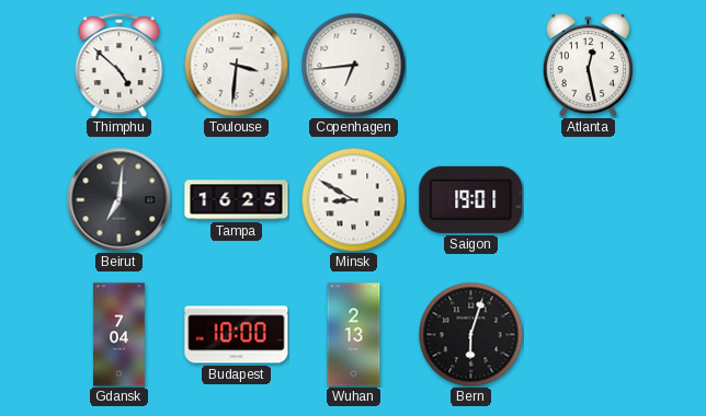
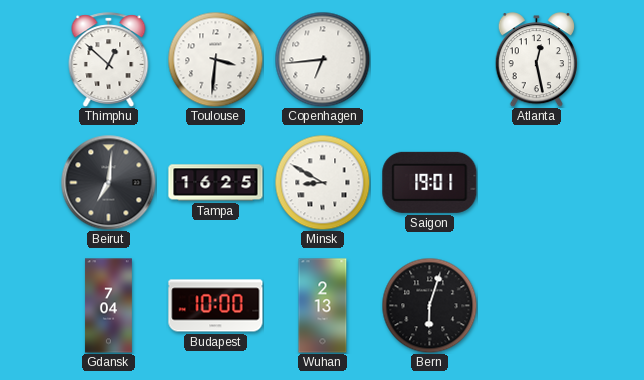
Thimphu: 4:52 -> 12:52 (109, 59)
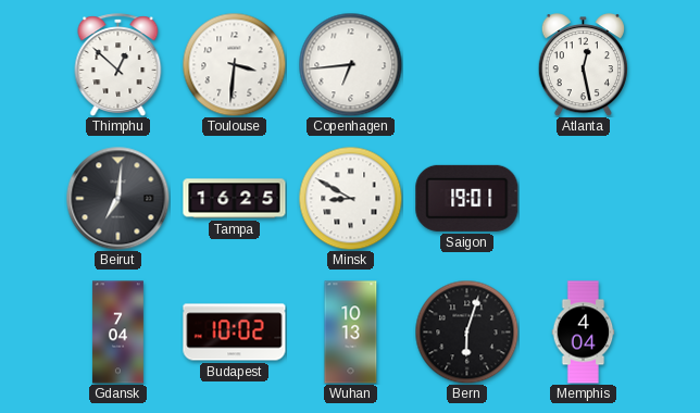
Budapest: 10:00 -> 10:02 (235, 333)
Wuhan: 2:13 -> 10:13 (351, 333)
Memphis: none -> 4:04 (584, 333)
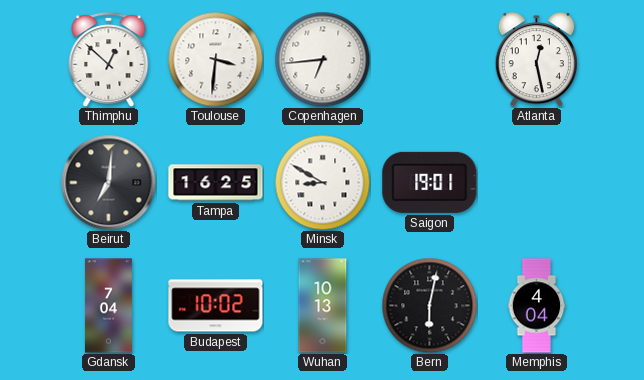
Bern: 6:03 -> 6:02 (429, 305)
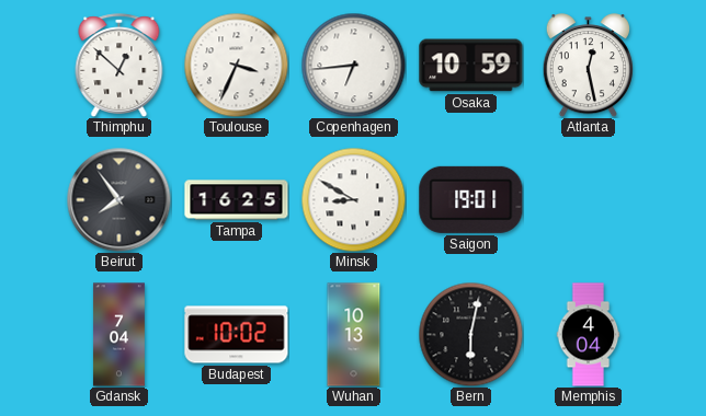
Toulouse: 3:31 -> 3:34 (236, 65)
Osaka: none -> 10:59 (471, 66)
Beirut: 7:01 -> 7:54 (118, 199)
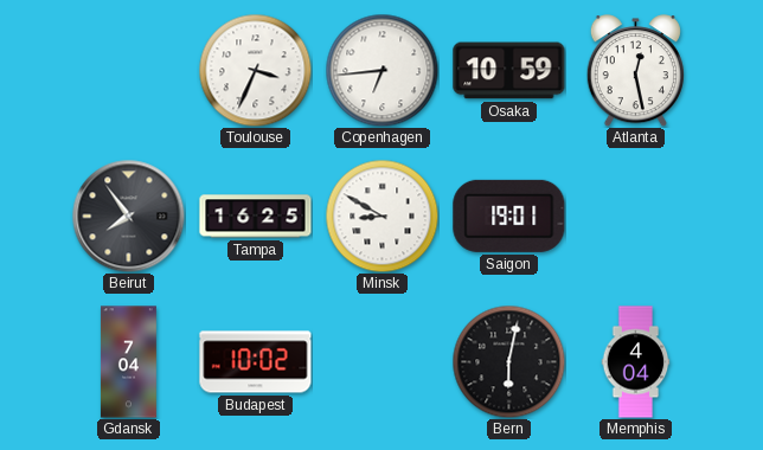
Thimphu: 12:52 -> none (119, 65)
Wuhan: 10:13 -> none (354, 335)
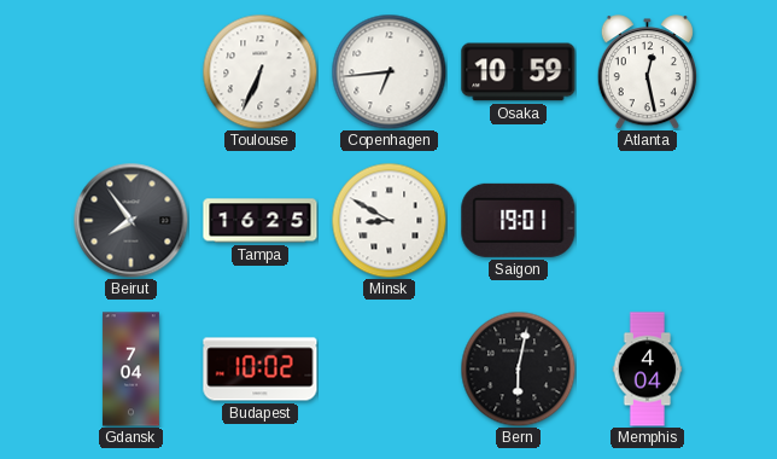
Toulouse: 3:34 -> 6:34 (259, 71)
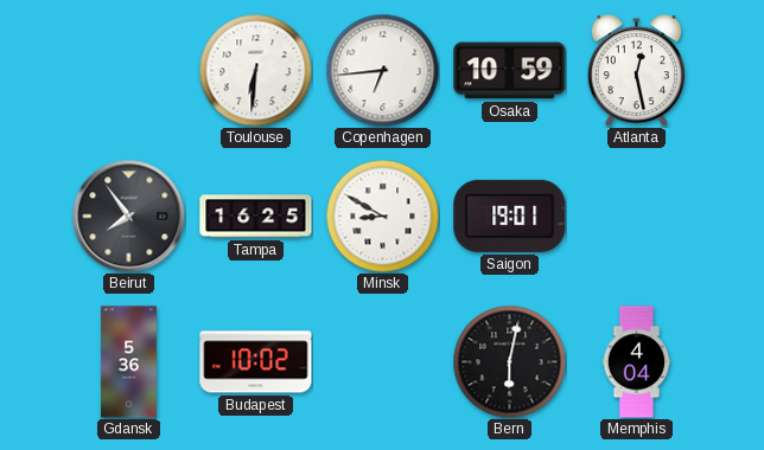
Toulouse: 6:34 -> 6:31 (255, 70)
Gdansk: 7:04 -> 5:36 (128, 362)
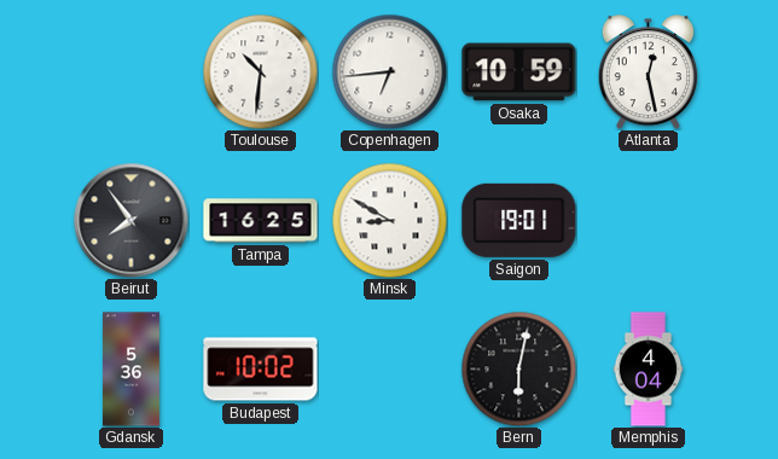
Toulouse: 6:31 -> 10:31 (260, 71)
